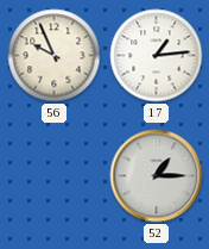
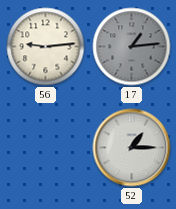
56: 9:56 -> 9:14 (46, 47)
17 dial: white -> grey (132, 47)
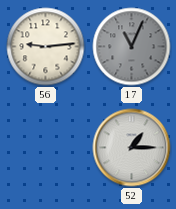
17: 1:14 -> 11:04 (132, 47)
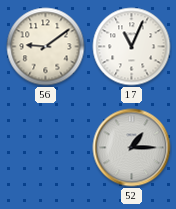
56: 9:14 -> 9:09 (46, 47)
17 dial: grey -> white (132, 47)
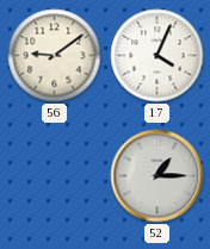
17: 11:04 -> 4:04 (157, 56)
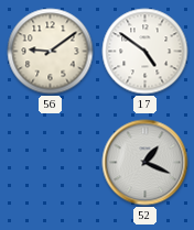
17: 4:04 -> 4:51 (145, 52)
52: 1:15 -> 1:19 (145, 163)
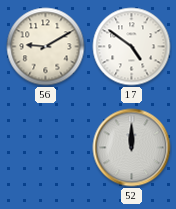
56: 9:09 -> 9:10 (46, 47)
52: 1:19 -> 12:00 (132, 148)
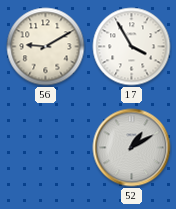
17: 4:51 -> 3:55 (132, 47)
52: 12:00 -> 1:10 (132, 148)
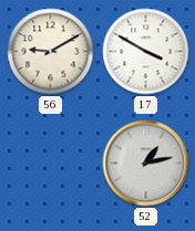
17: 3:55 -> 3:50 (146, 52)
52: 1:10 -> 1:13 (146, 164)
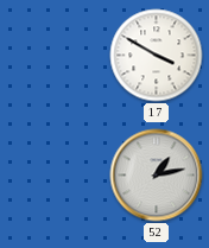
56: 9:10 -> none (51, 52)
